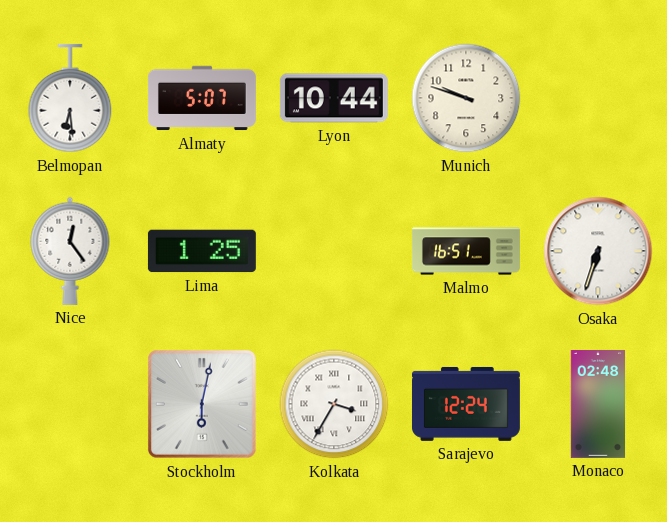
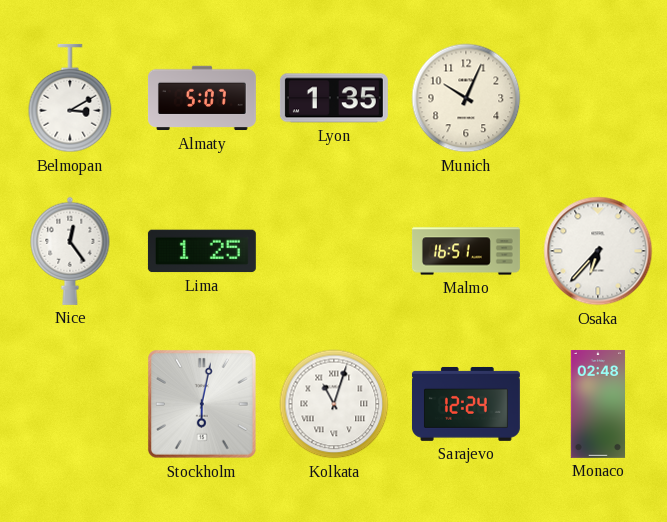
Belmopan: 6:29 -> 3:10 (70, 98)
Lyon: 10:44 -> 1:35 (334, 98)
Munich: 9:48 -> 10:04 (466, 98)
Osaka: 6:33 -> 6:37 (598, 251)
Kolkata: 3:35 -> 11:03 (334, 404)
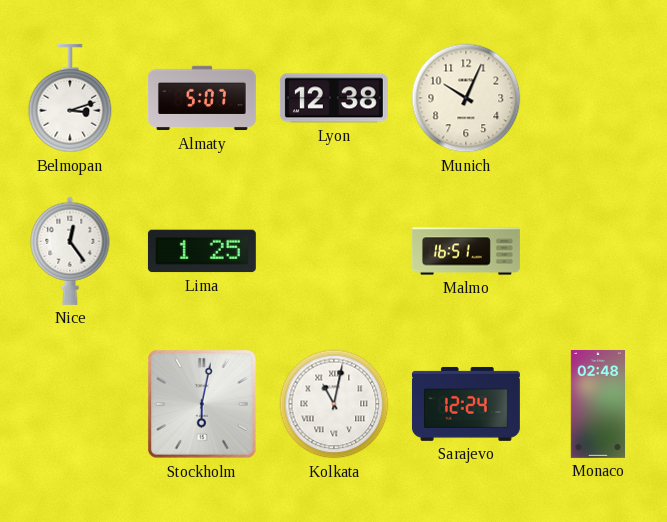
Belmopan: 3:10 -> 3:12 (70, 98)
Lyon: 1:35 -> 12:38 (334, 98)
Osaka: 6:37 -> none (598, 251)
Kolkata: 11:03 -> 11:02 (334, 404)
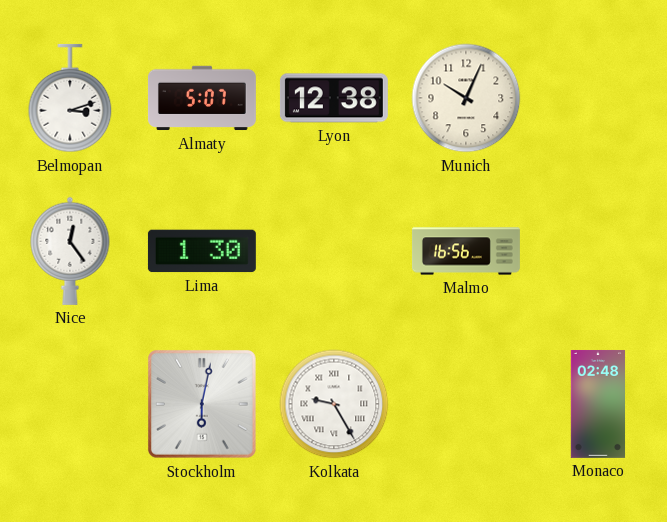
Lima: 1:25 -> 1:30 (202, 251)
Malmo: 16:51 -> 16:56 (466, 251)
Kolkata: 11:02 -> 9:25 (334, 404)
Sarajevo: 12:24 -> none (466, 404)
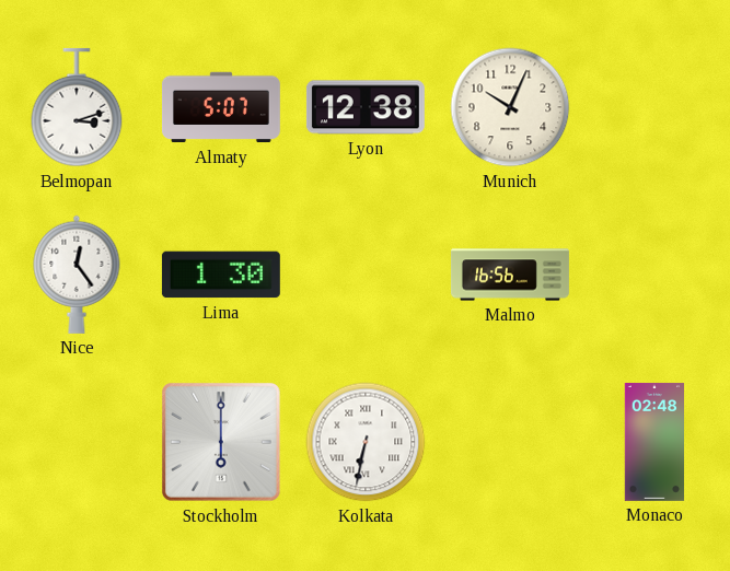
Stockholm: 6:02 -> 6:00 (221, 442)
Kolkata: 9:25 -> 6:32 (366, 442)
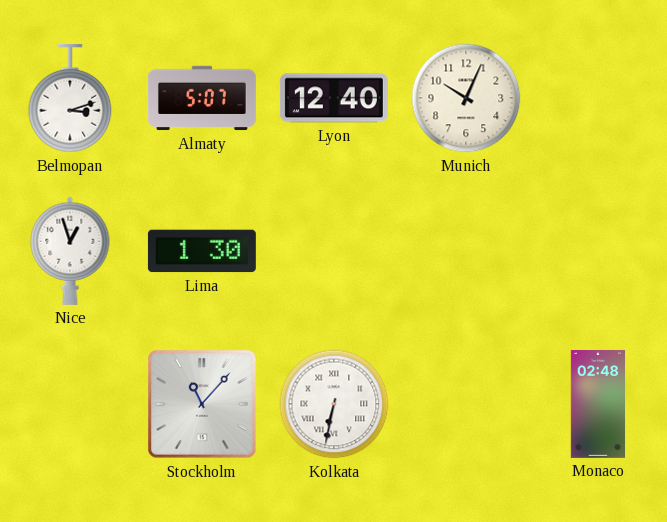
Lyon: 12:38 -> 12:40 (334, 98)
Nice: 12:24 -> 12:57 (70, 251)
Malmo: 16:56 -> none (510, 275)
Stockholm: 6:00 -> 11:07 (202, 404)
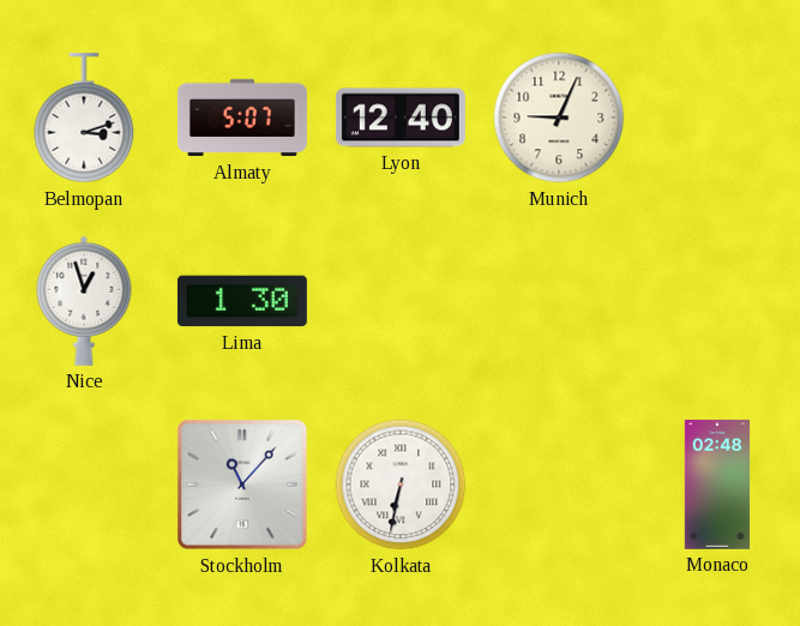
Munich: 10:04 -> 9:04 (559, 118)
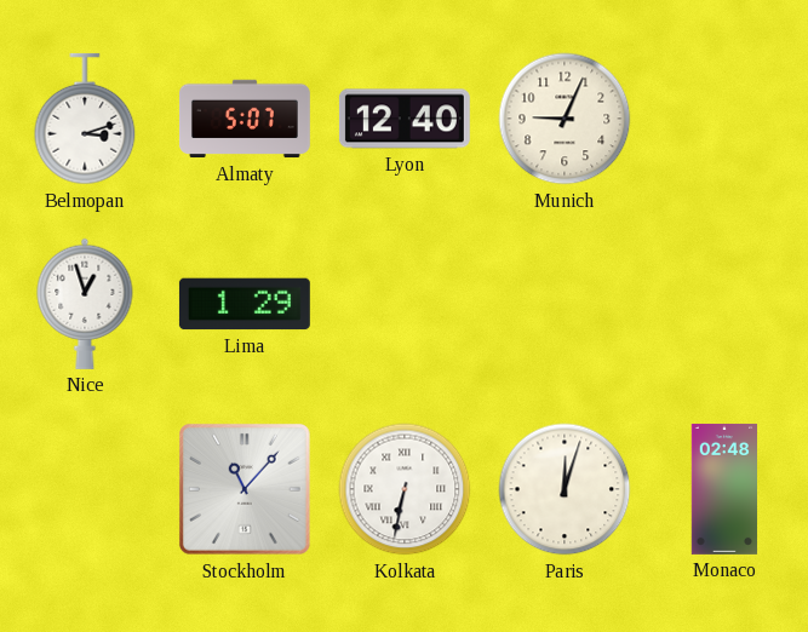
Lima: 1:30 -> 1:29 (245, 304)
Paris: none -> 12:03 (565, 489)
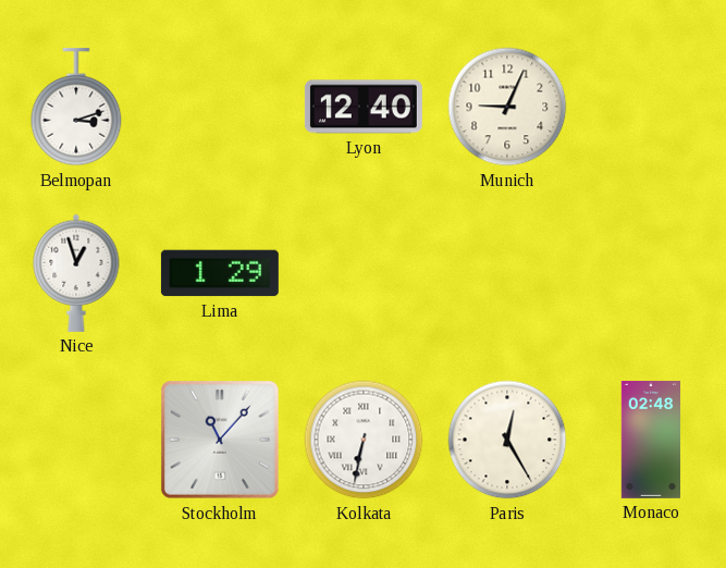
Almaty: 5:07 -> none (245, 119)
Paris: 12:03 -> 12:25 (507, 440)
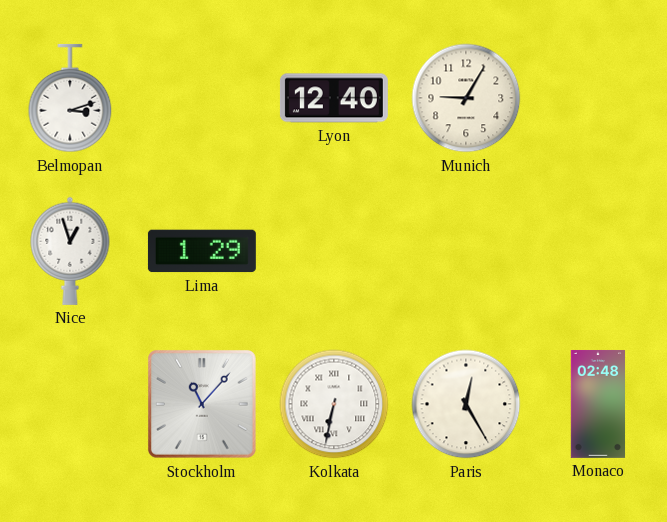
Munich: 9:04 -> 9:05 (466, 98)
